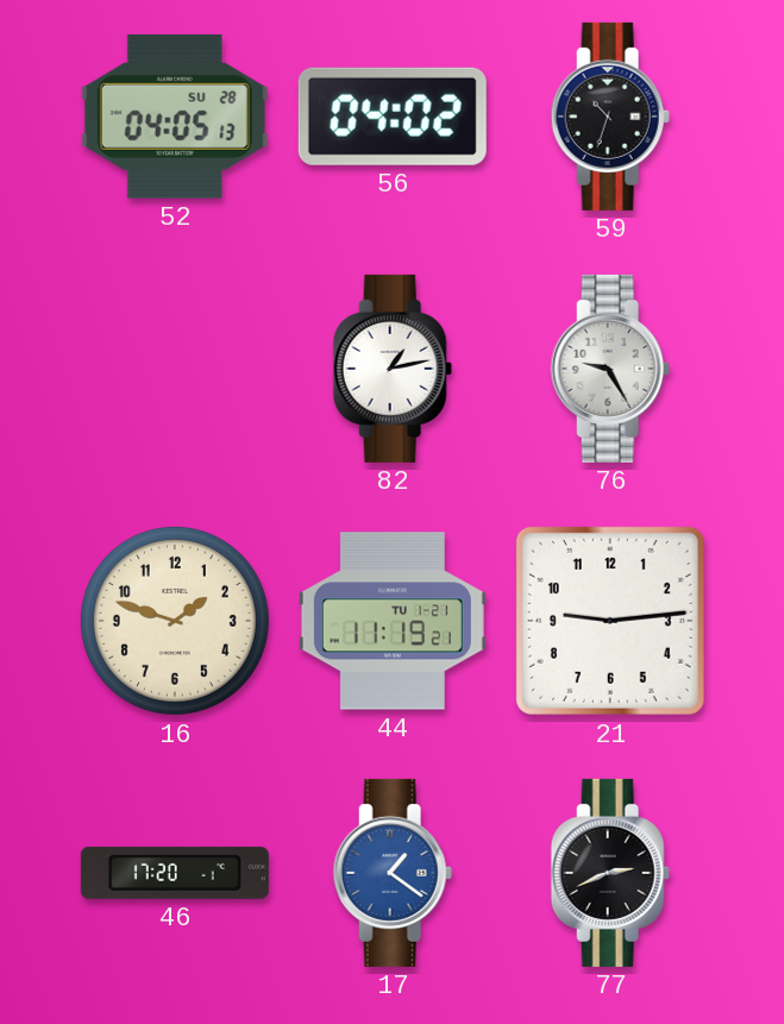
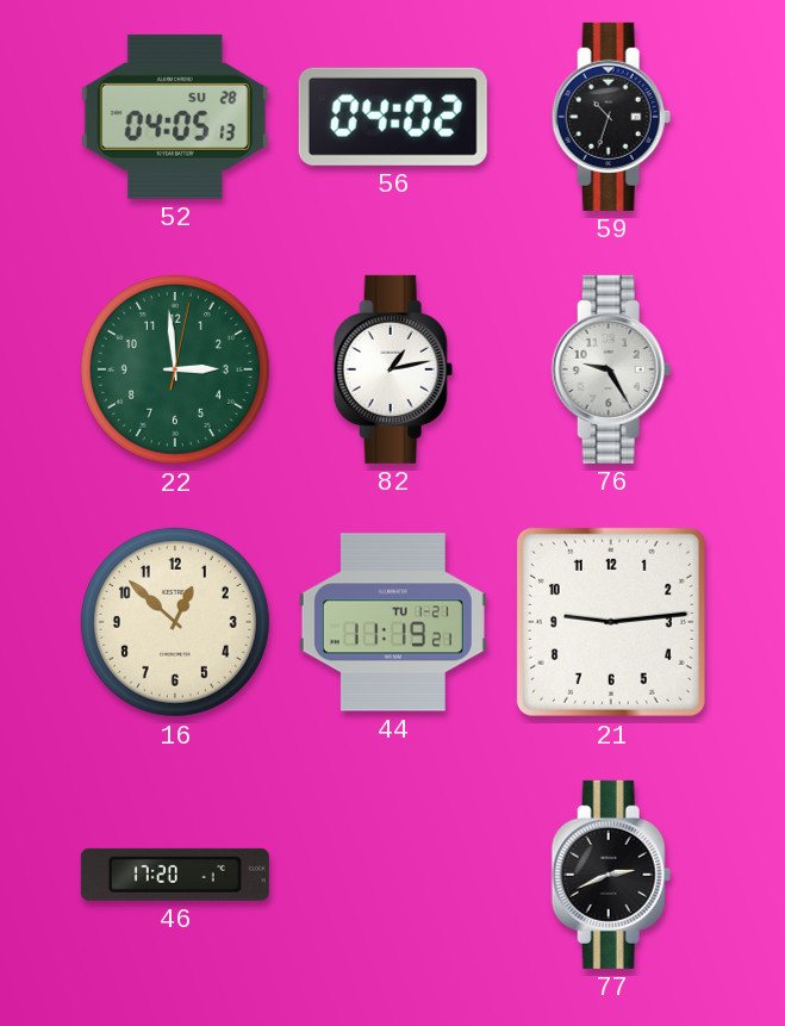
22: none -> 2:59 (175, 369)
16: 1:48 -> 12:52 (175, 622)
17: 1:21 -> none (393, 873)
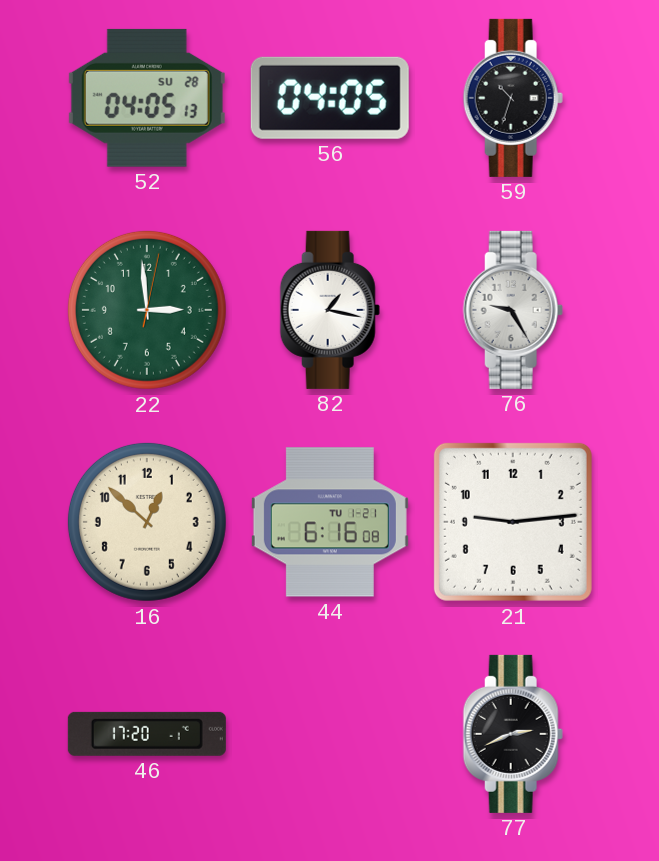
56: 04:02 -> 04:05 (330, 98)
82: 1:13 -> 1:17 (330, 310)
44: 11:19 -> 6:16 (330, 522)
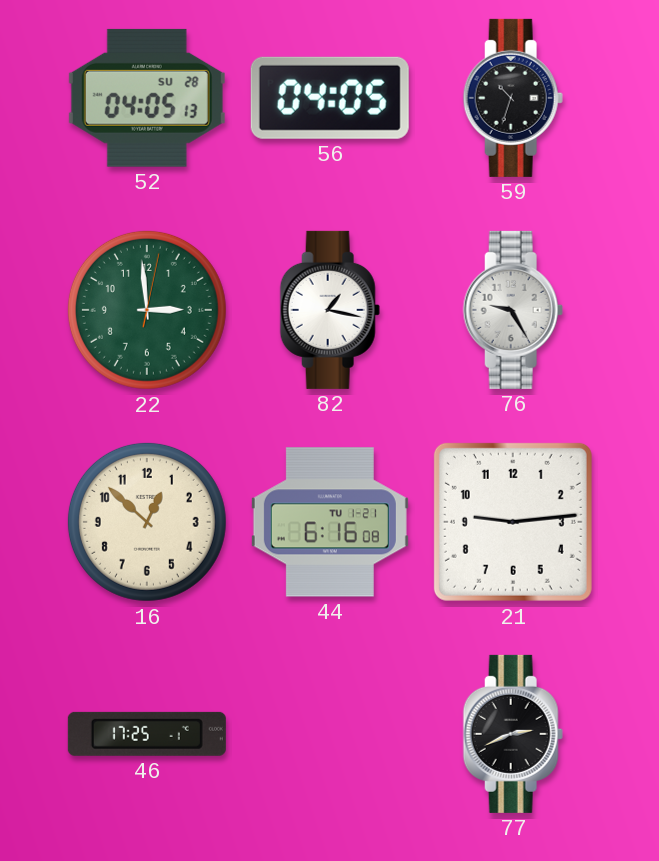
46: 17:20 -> 17:25 (147, 734)
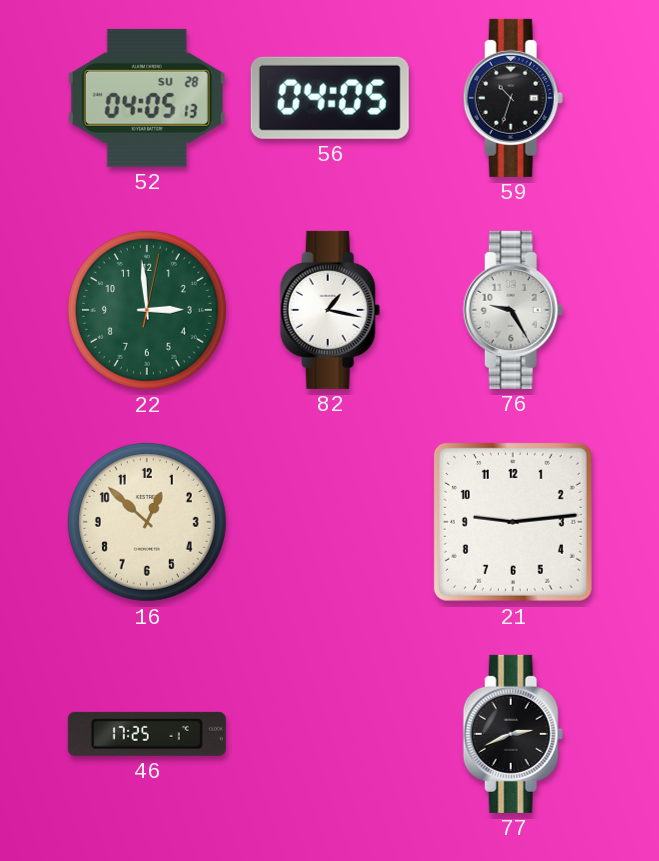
44: 6:16 -> none (330, 522)
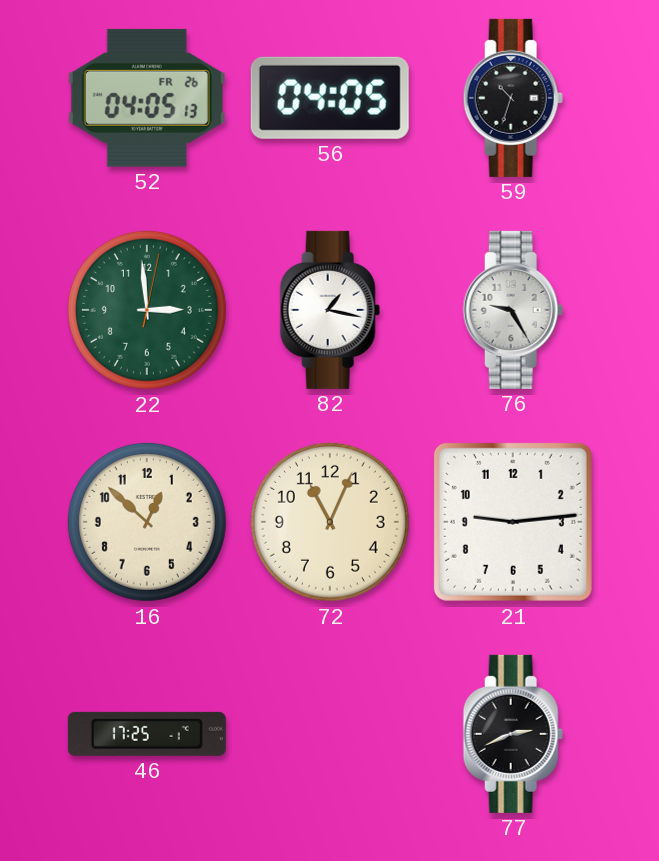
52 date: SU 28 -> FR 26 (147, 98)
72: none -> 11:04 (330, 522)
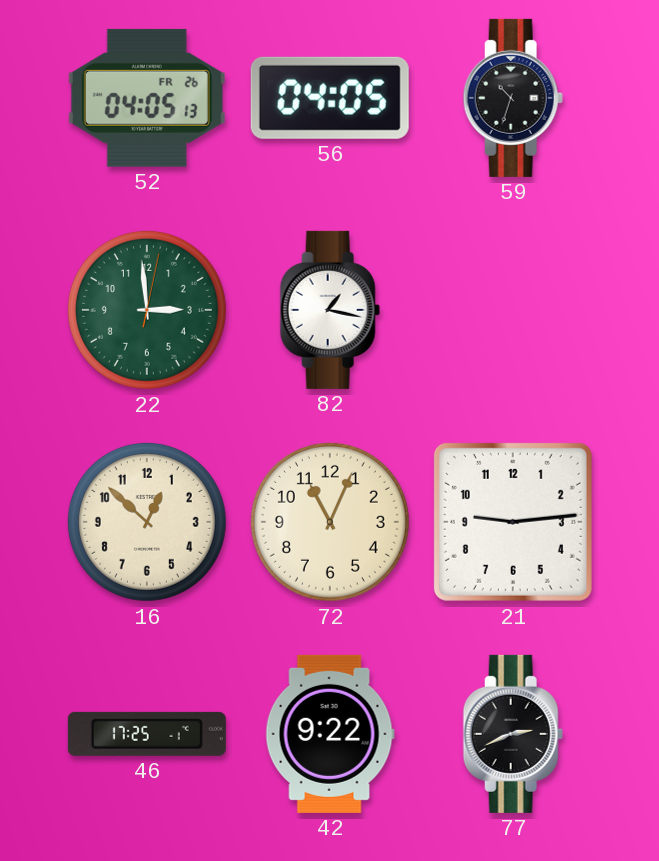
76: 9:25 -> none (513, 310)
42: none -> 9:22 (330, 734)
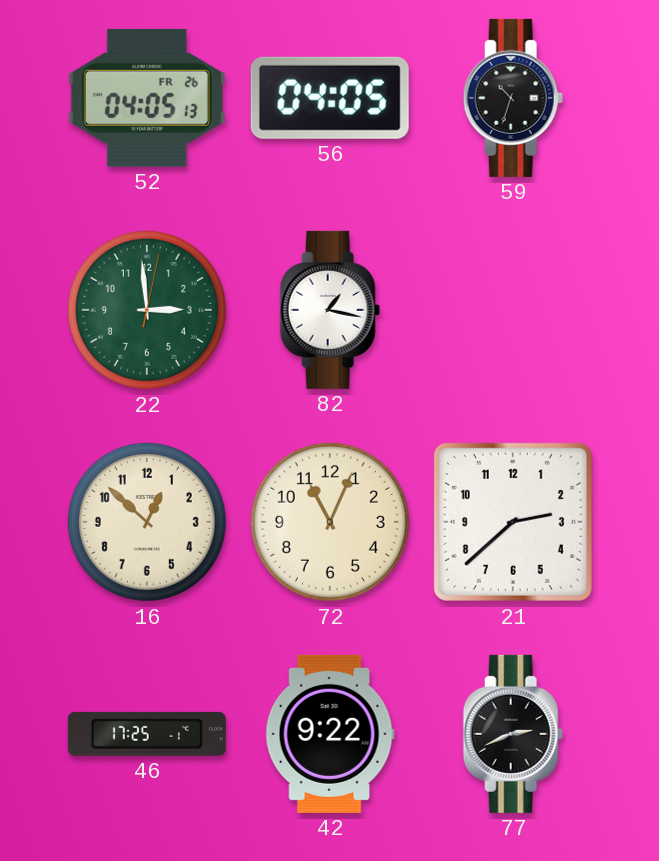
21: 9:14 -> 2:38 (513, 522)
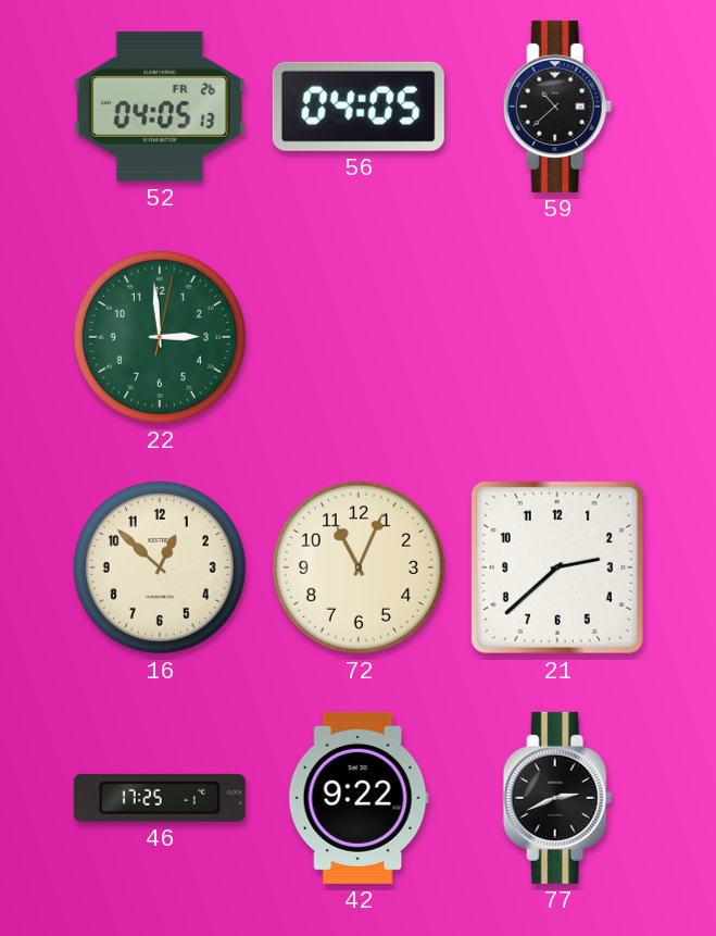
59: 10:33 -> 10:38 (557, 107)
82: 1:17 -> none (330, 310)
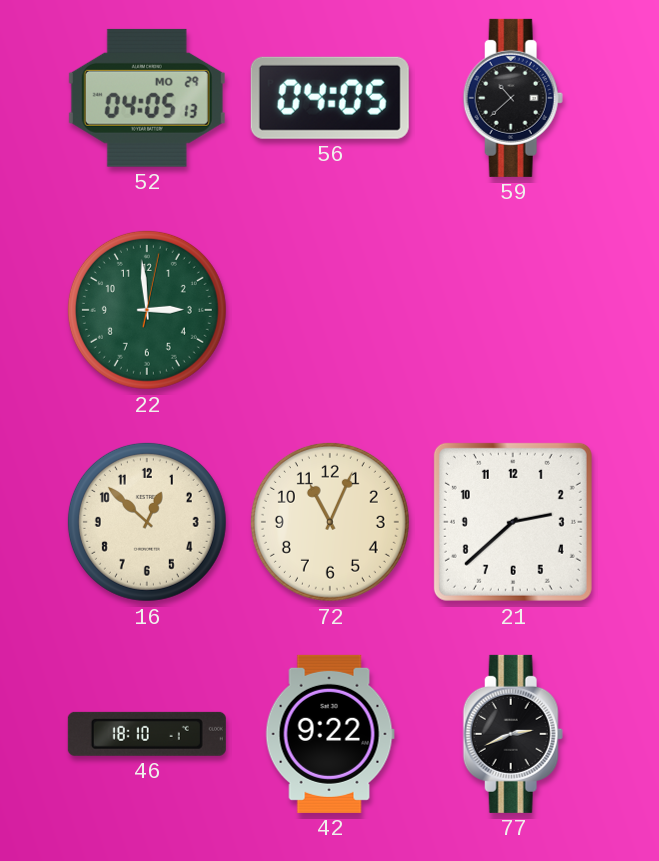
52 date: FR 26 -> MO 29 (147, 98)
46: 17:25 -> 18:10 (147, 734)
